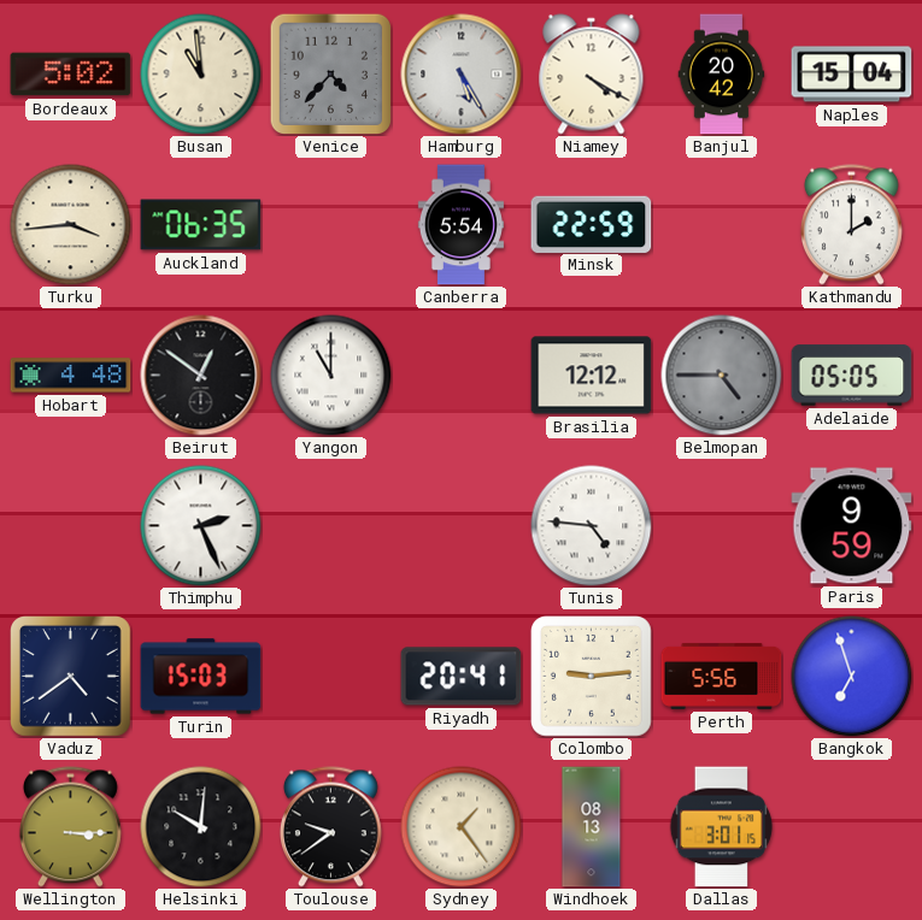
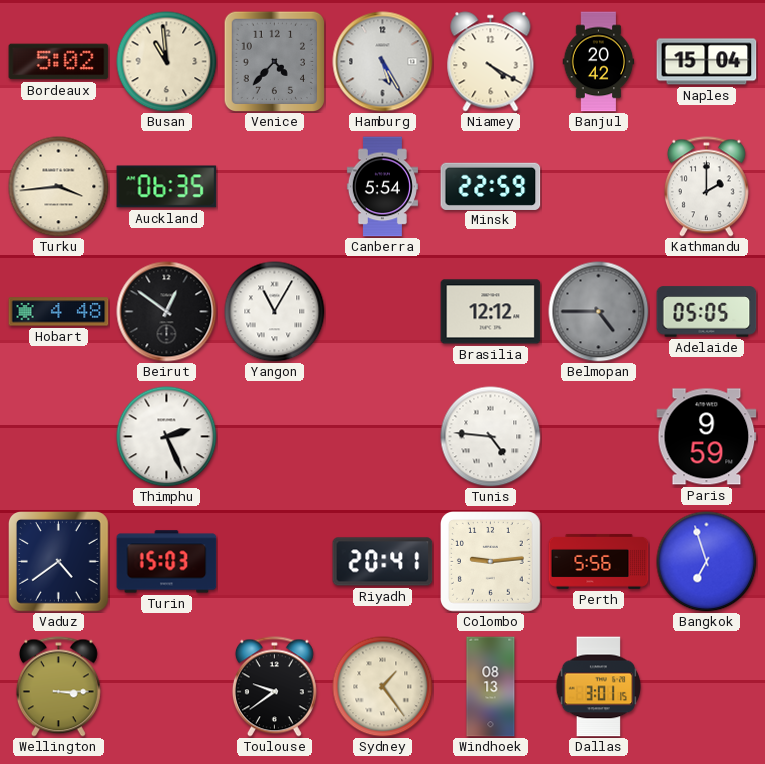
Yangon: 11:00 -> 11:05 (275, 312)
Helsinki: 10:01 -> none (201, 827)
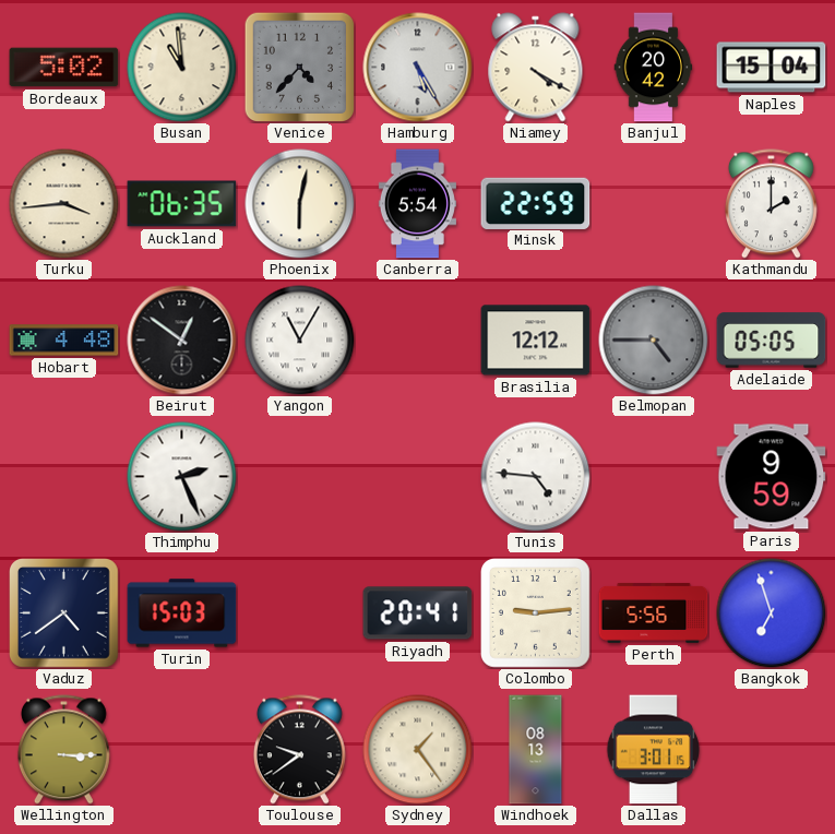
Phoenix: none -> 6:02 (300, 204)
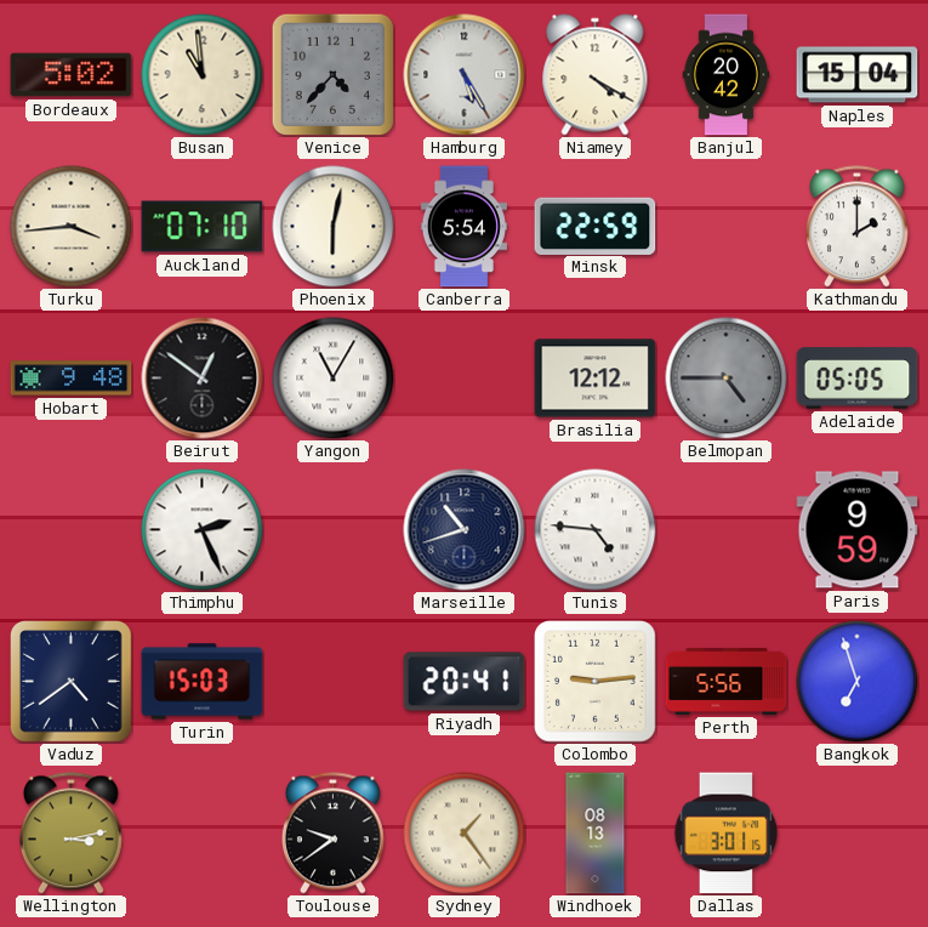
Auckland: 06:35 -> 07:10 (203, 227)
Hobart: 4:48 -> 9:48 (72, 379)
Marseille: none -> 10:42 (465, 530)
Wellington: 3:15 -> 3:13 (70, 834)
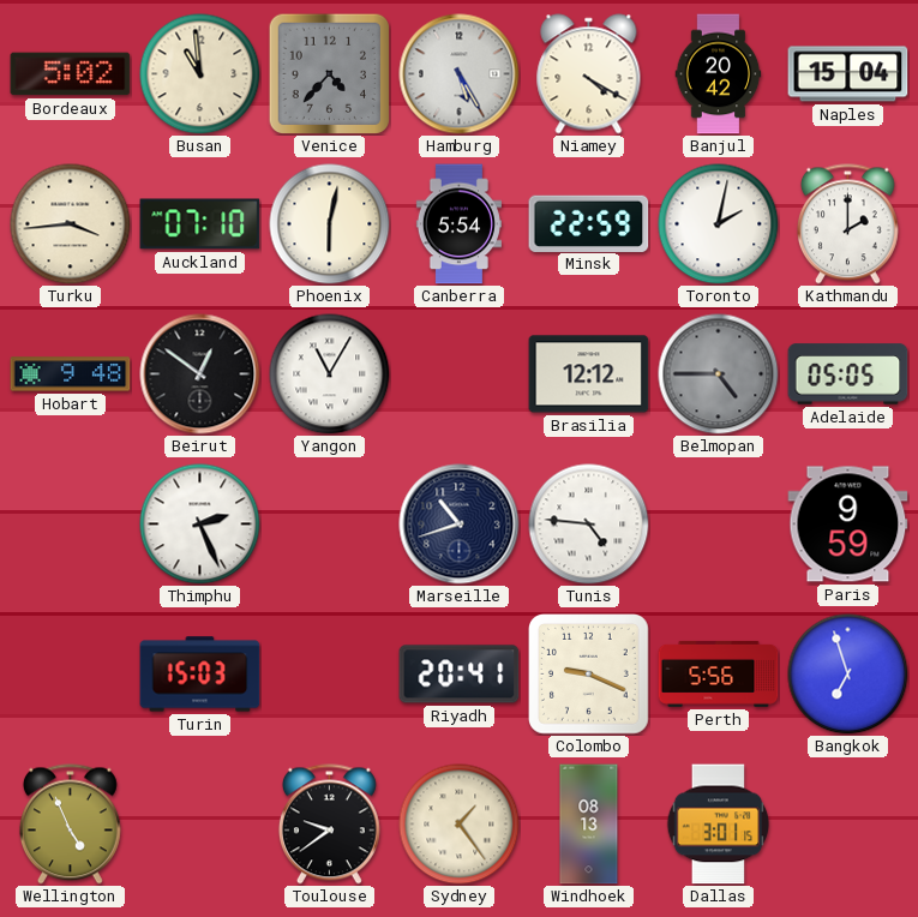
Toronto: none -> 2:02 (719, 224)
Vaduz: 4:39 -> none (72, 682)
Colombo: 9:14 -> 9:19 (589, 675)
Wellington: 3:13 -> 4:56 (70, 825)
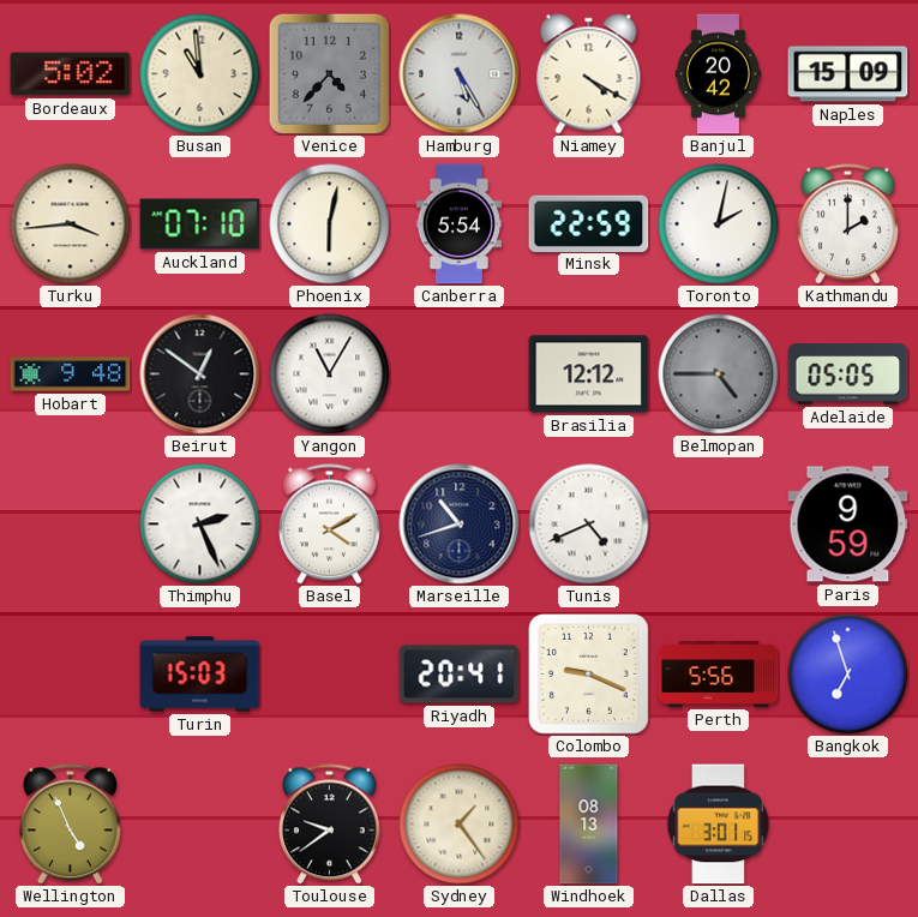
Naples: 15:04 -> 15:09 (848, 74)
Basel: none -> 4:10 (329, 525)
Tunis: 4:46 -> 4:41 (589, 525)
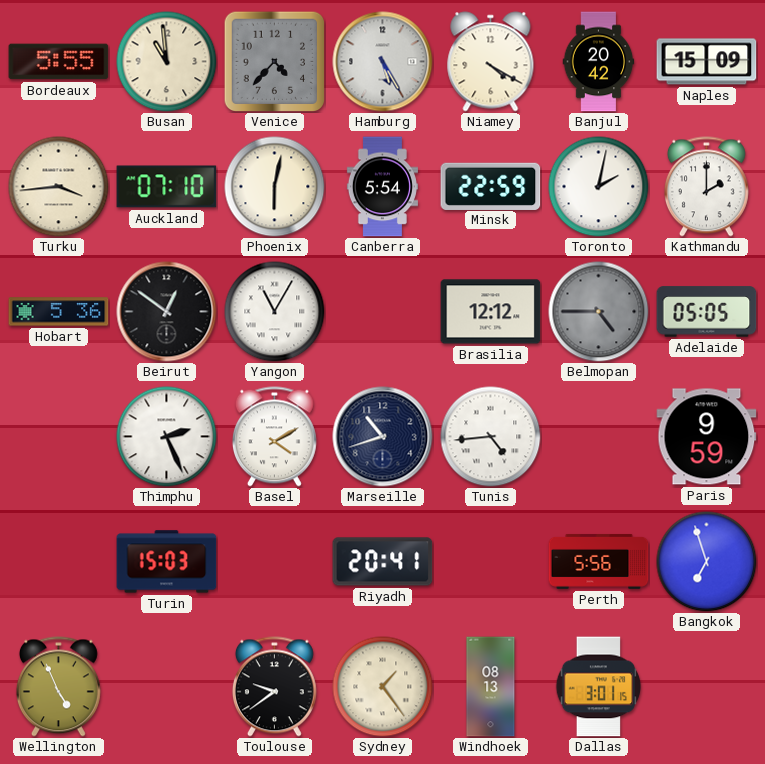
Bordeaux: 5:02 -> 5:55 (59, 62)
Hobart: 9:48 -> 5:36 (59, 312)
Tunis: 4:41 -> 4:44 (491, 437)
Colombo: 9:19 -> none (589, 675)
